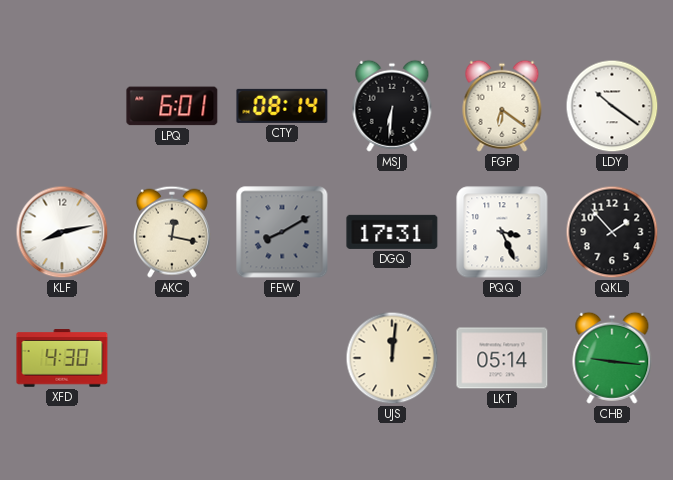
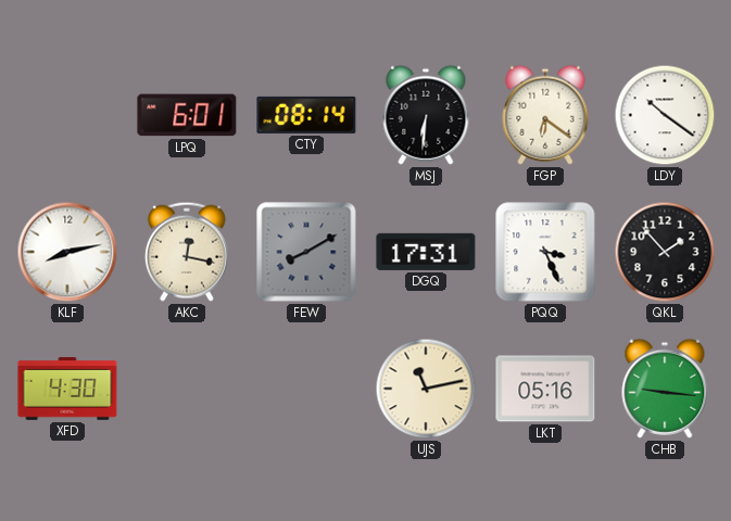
UJS: 12:01 -> 11:13 (426, 389)
LKT: 05:14 -> 05:16 (545, 389)
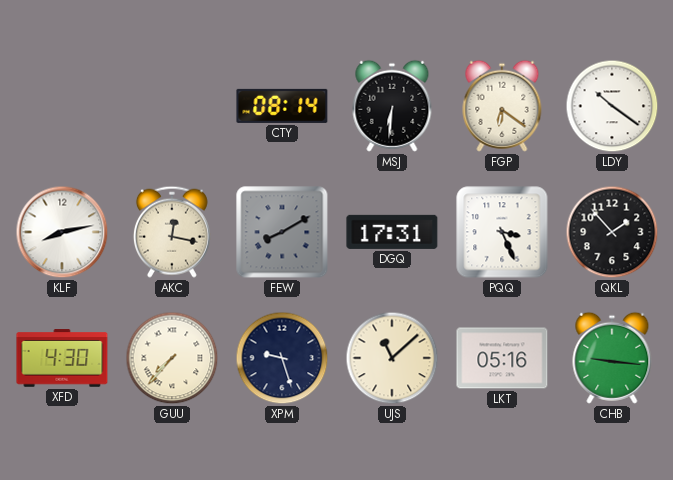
LPQ: 6:01 -> none (187, 115)
GUU: none -> 7:37 (172, 358)
XPM: none -> 9:27 (282, 358)
UJS: 11:13 -> 11:08 (392, 358)
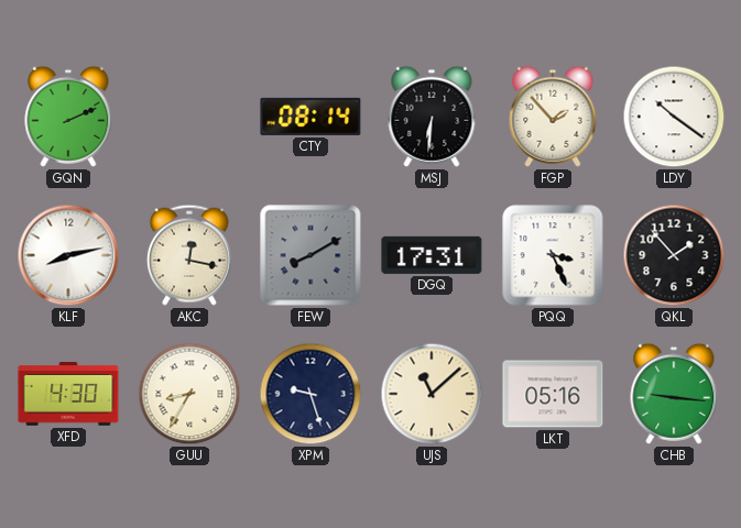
GQN: none -> 2:11 (68, 117)
FGP: 6:21 -> 1:53 (553, 117)
GUU: 7:37 -> 8:35 (189, 394)
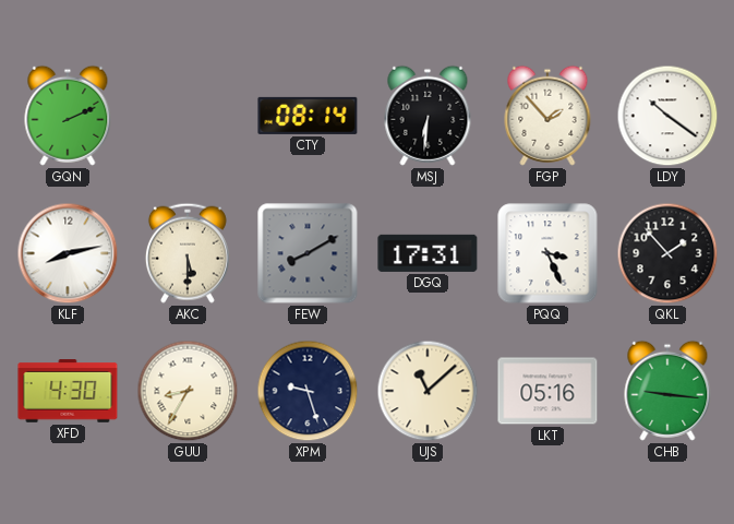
AKC: 12:17 -> 5:30 (188, 253)
